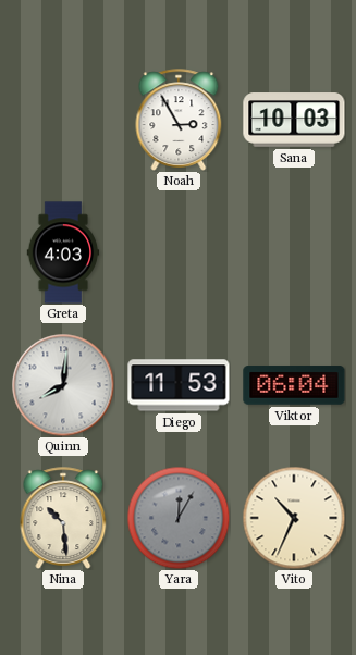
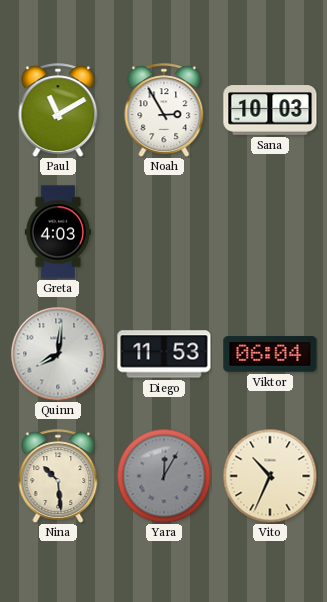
Paul: none -> 11:10 (58, 110)
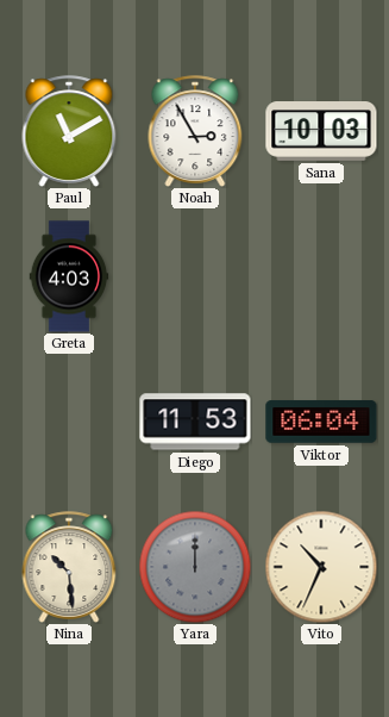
Quinn: 8:01 -> none (58, 354)
Yara: 12:05 -> 12:00 (195, 567)
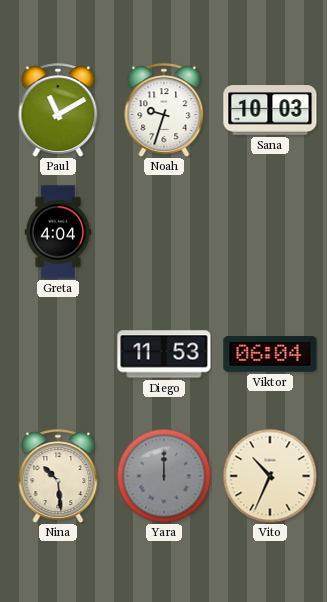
Noah: 2:55 -> 9:33 (164, 110)
Greta: 4:03 -> 4:04 (58, 232)
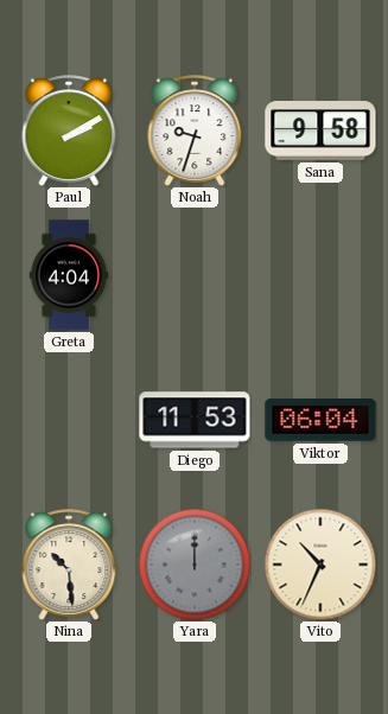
Paul: 11:10 -> 2:10 (69, 130)
Sana: 10:03 -> 9:58 (320, 130)
